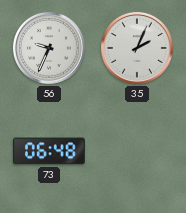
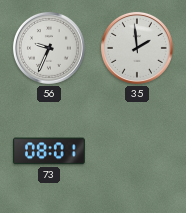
35: 2:04 -> 1:59 (137, 48)
73: 06:48 -> 08:01 (49, 151)
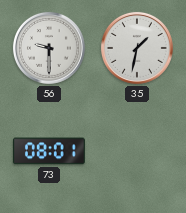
56: 9:34 -> 9:30 (49, 48)
35: 1:59 -> 1:32 (137, 48)
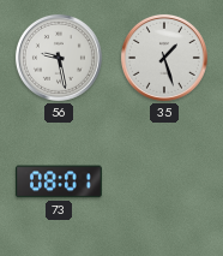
56: 9:30 -> 9:28 (59, 58)
35: 1:32 -> 1:27 (164, 58)
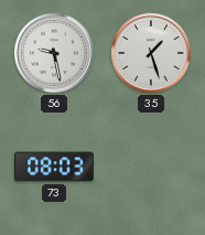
73: 08:01 -> 08:03 (54, 167)
